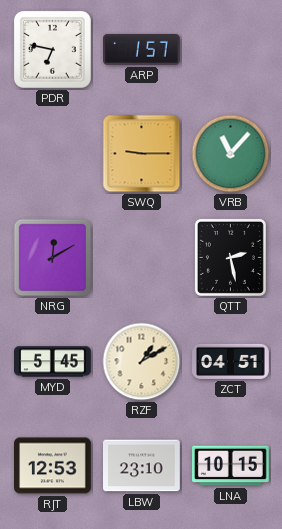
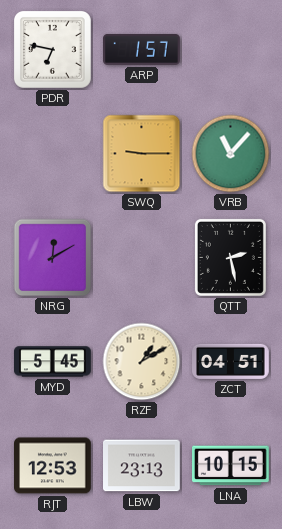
LBW: 23:10 -> 23:13 (142, 466)
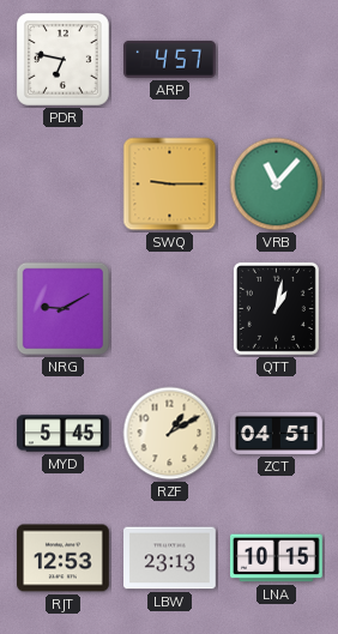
ARP: 1:57 -> 4:57 (170, 60)
NRG: 12:10 -> 9:10 (64, 309)
QTT: 2:28 -> 1:02 (276, 308)
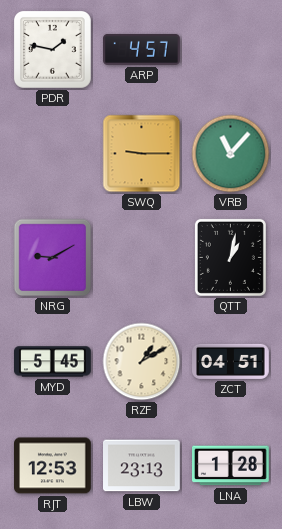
PDR: 6:47 -> 1:47 (52, 49)
LNA: 10:15 -> 1:28 (231, 466)
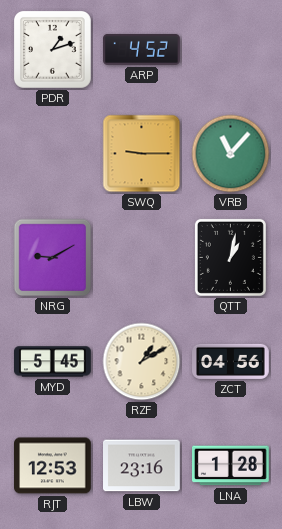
PDR: 1:47 -> 1:12 (52, 49)
ARP: 4:57 -> 4:52 (142, 50)
ZCT: 04:51 -> 04:56 (231, 361)
LBW: 23:13 -> 23:16 (142, 466)
